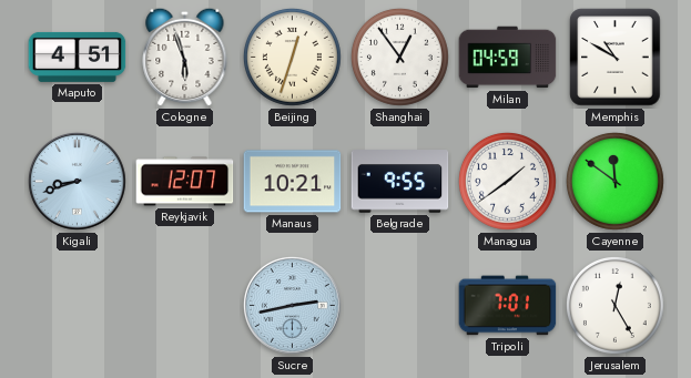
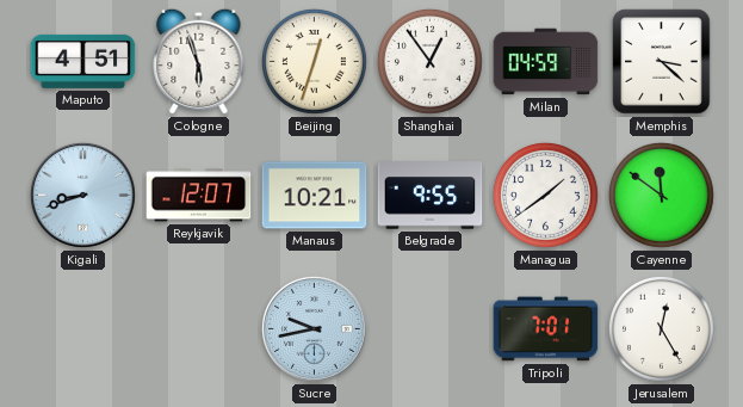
Memphis: 10:50 -> 3:22 (662, 62)
Sucre: 2:43 -> 9:43 (314, 328)
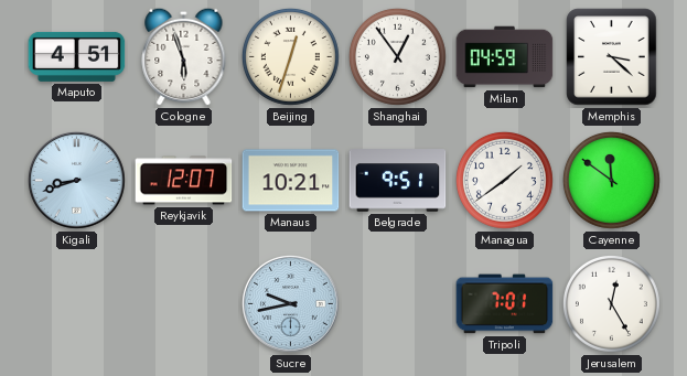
Belgrade: 9:55 -> 9:51 (398, 181)
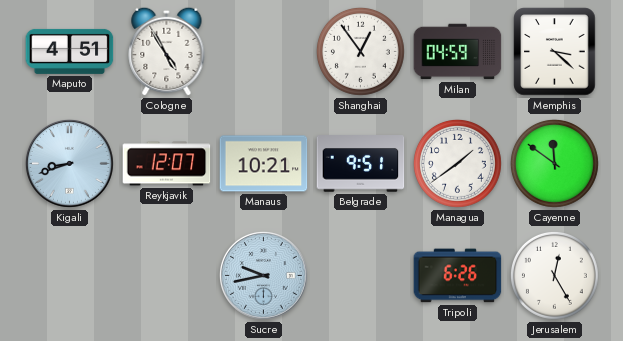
Cologne: 5:57 -> 4:55 (167, 51)
Beijing: 12:33 -> none (290, 56)
Tripoli: 7:01 -> 6:26 (458, 276)
